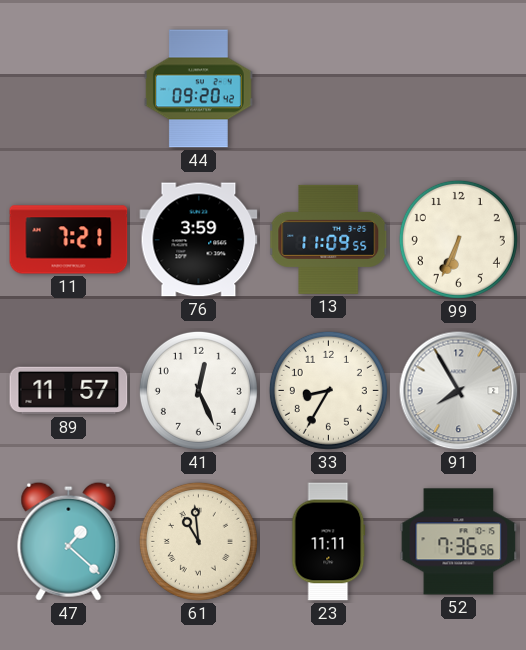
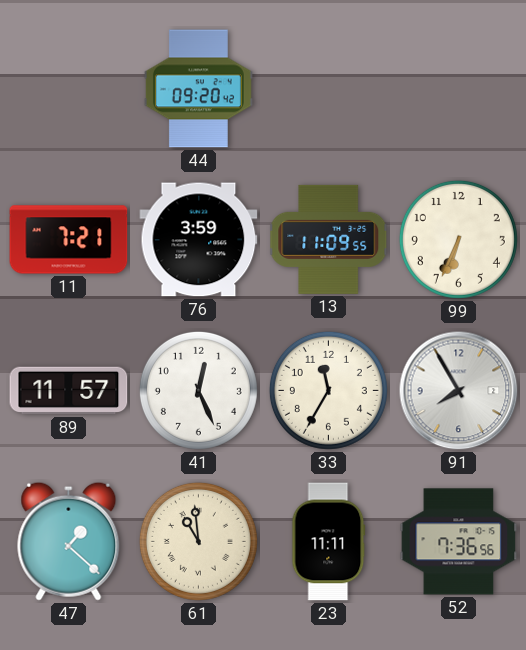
33: 8:35 -> 11:35 (328, 390)
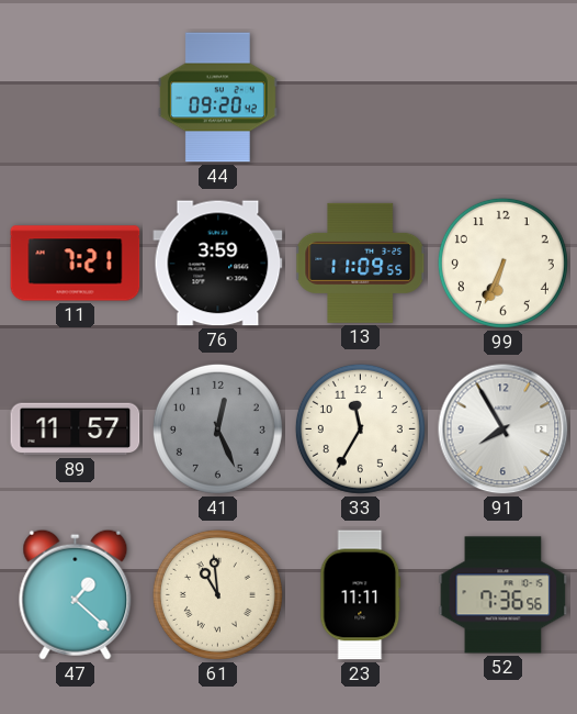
41 dial: white -> grey (217, 428)
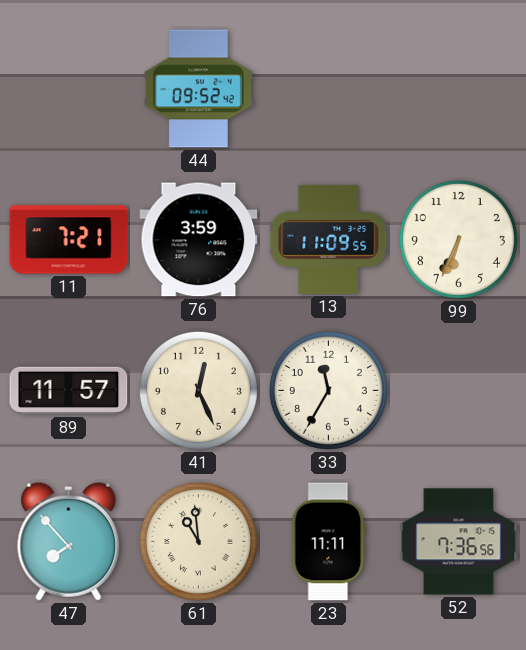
44: 09:20 -> 09:52 (198, 89)
41 dial: grey -> cream (198, 390)
91: 7:55 -> none (504, 429)
47: 1:22 -> 7:53 (69, 541)
